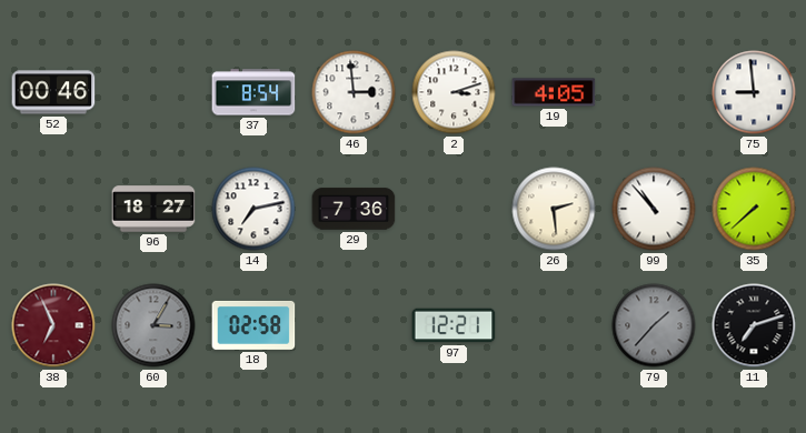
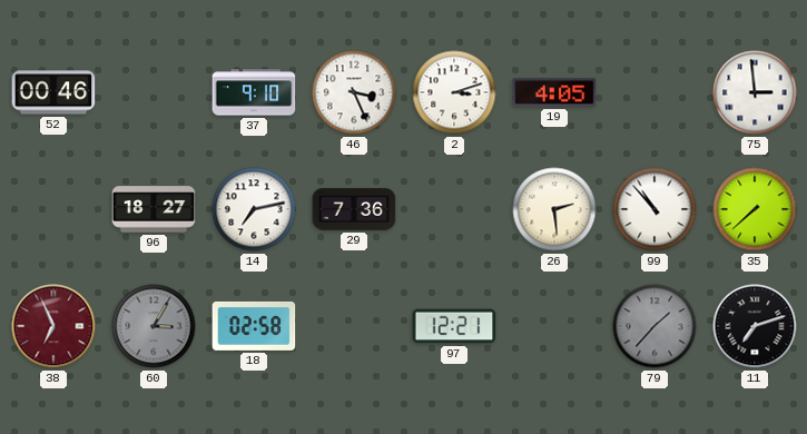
37: 8:54 -> 9:10 (254, 92)
46: 2:59 -> 3:26 (354, 92)
75: 8:59 -> 2:59 (755, 92)
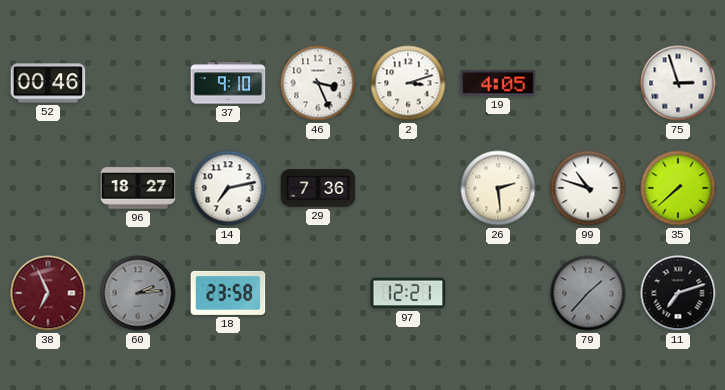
75: 2:59 -> 2:57 (678, 83)
99: 10:53 -> 10:48 (588, 188)
60: 3:05 -> 2:14 (138, 293)
18: 02:58 -> 23:58 (228, 293)
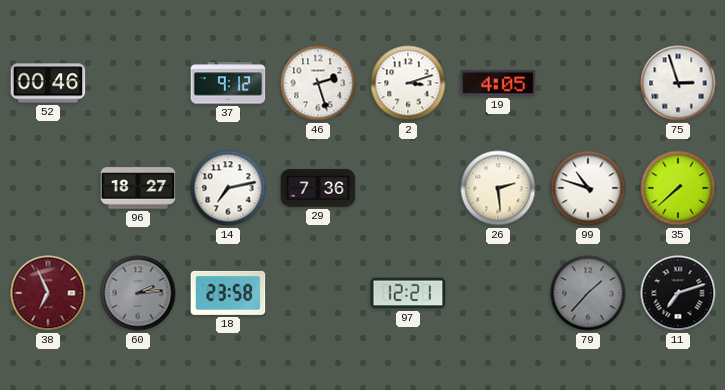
37: 9:10 -> 9:12 (228, 83)
46: 3:26 -> 2:27 (318, 83)
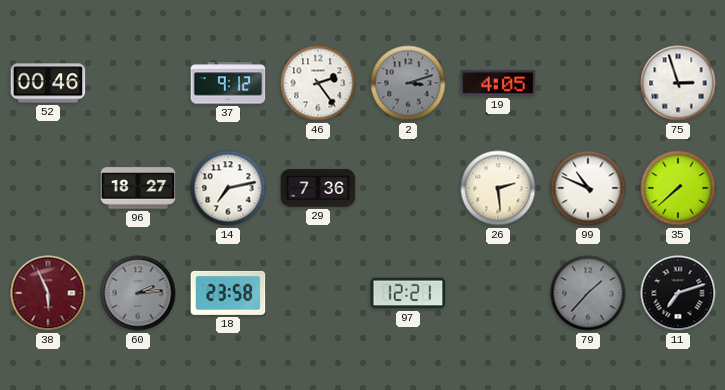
46: 2:27 -> 2:24 (318, 83)
2 dial: white -> grey (408, 83)
99: 10:48 -> 10:49 (588, 188)
38: 6:56 -> 5:56 (48, 293)
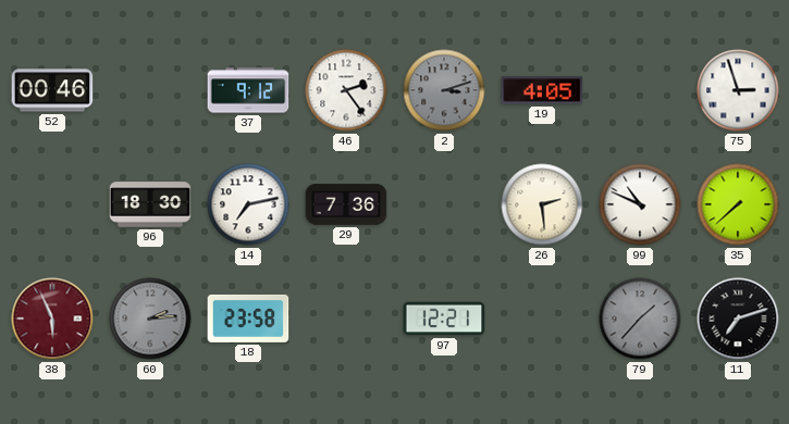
96: 18:27 -> 18:30 (150, 204)
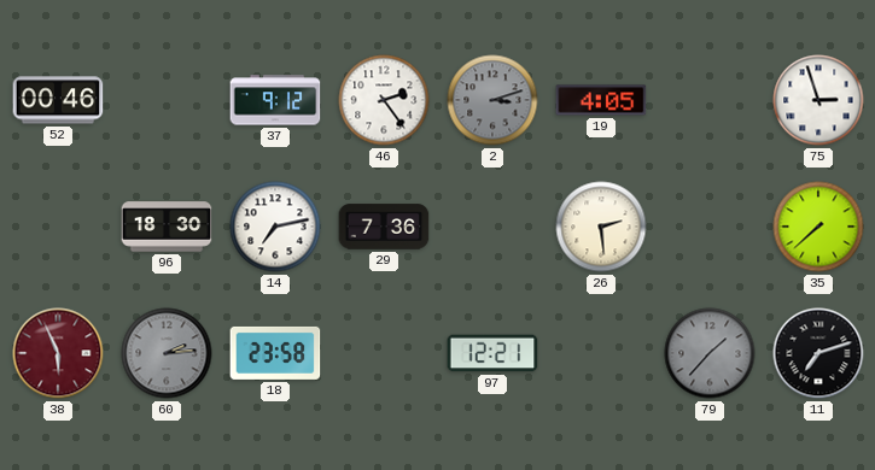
99: 10:49 -> none (640, 204)
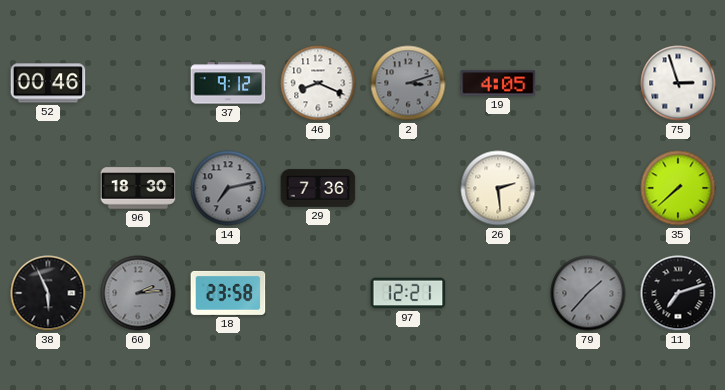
46: 2:24 -> 8:19 (318, 83)
14 dial: white -> grey (228, 188)
38 dial: burgundy -> black (48, 293)
